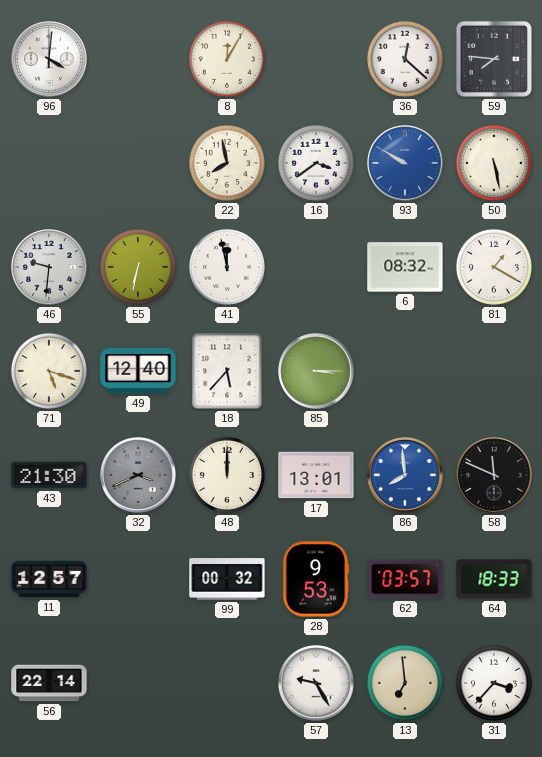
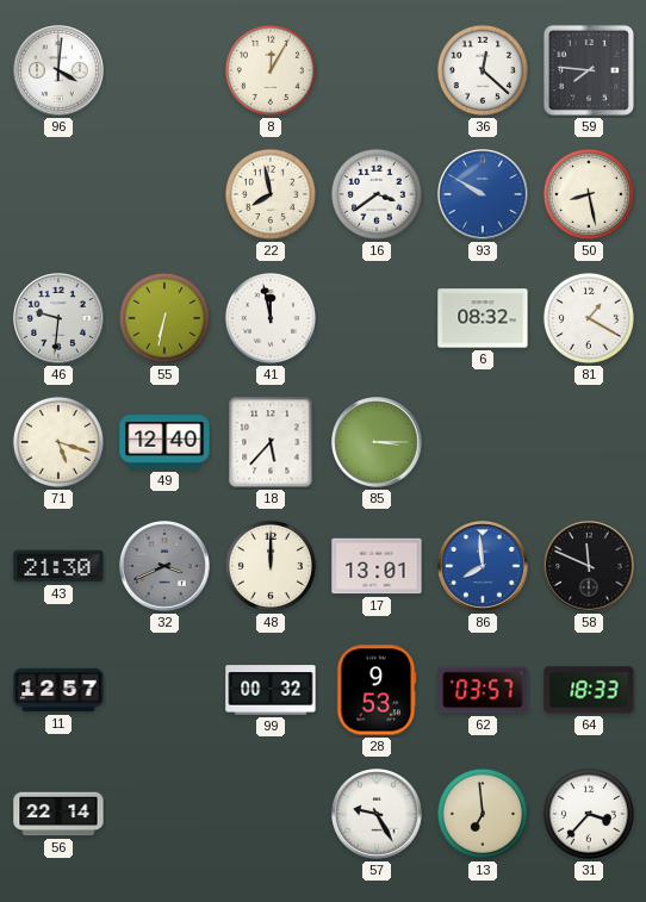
50: 5:28 -> 8:28 (589, 194)
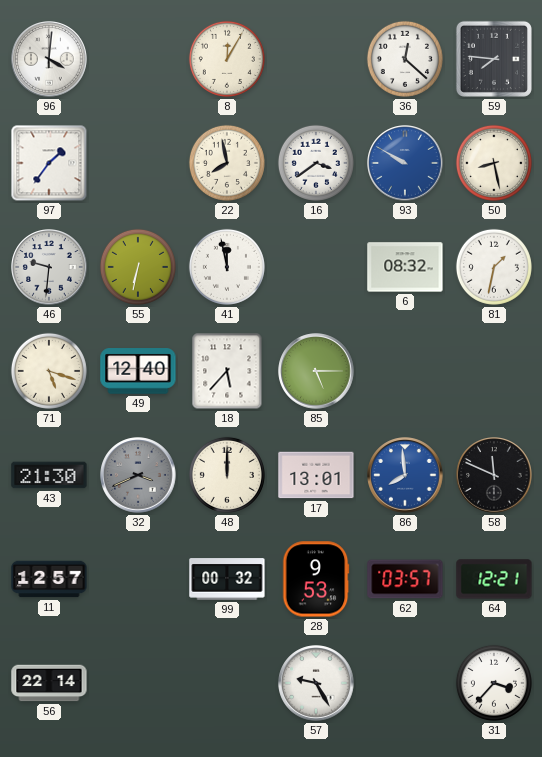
97: none -> 1:36 (49, 163)
81: 1:20 -> 1:32 (494, 267)
85: 3:15 -> 5:15 (316, 371)
64: 18:33 -> 12:21 (494, 579)
13: 6:59 -> none (483, 814)
